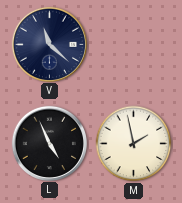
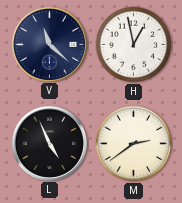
H: none -> 12:58 (134, 45)
M: 1:58 -> 2:39 (134, 144)
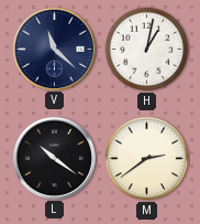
H: 12:58 -> 1:02 (147, 50)
L: 4:56 -> 10:21 (54, 158)
